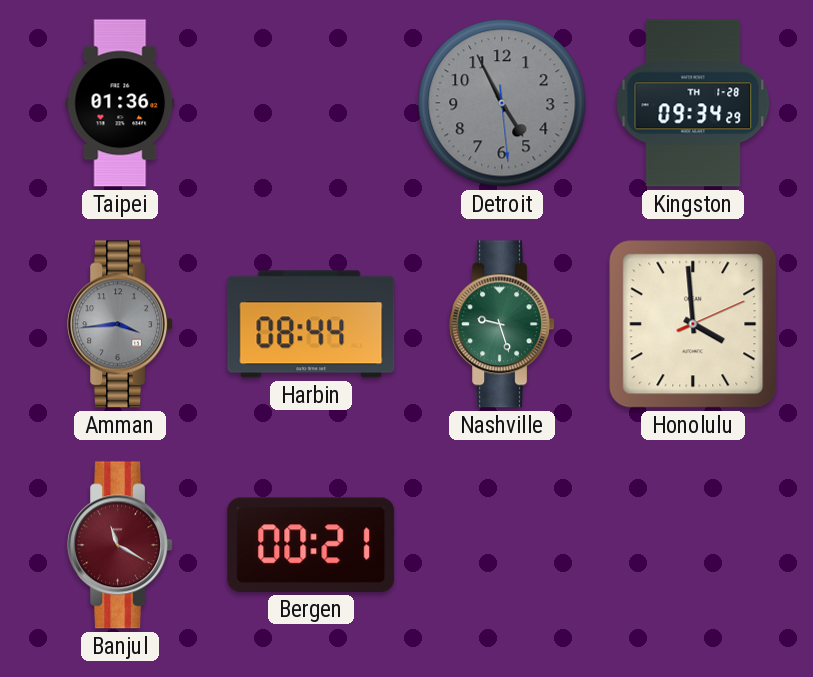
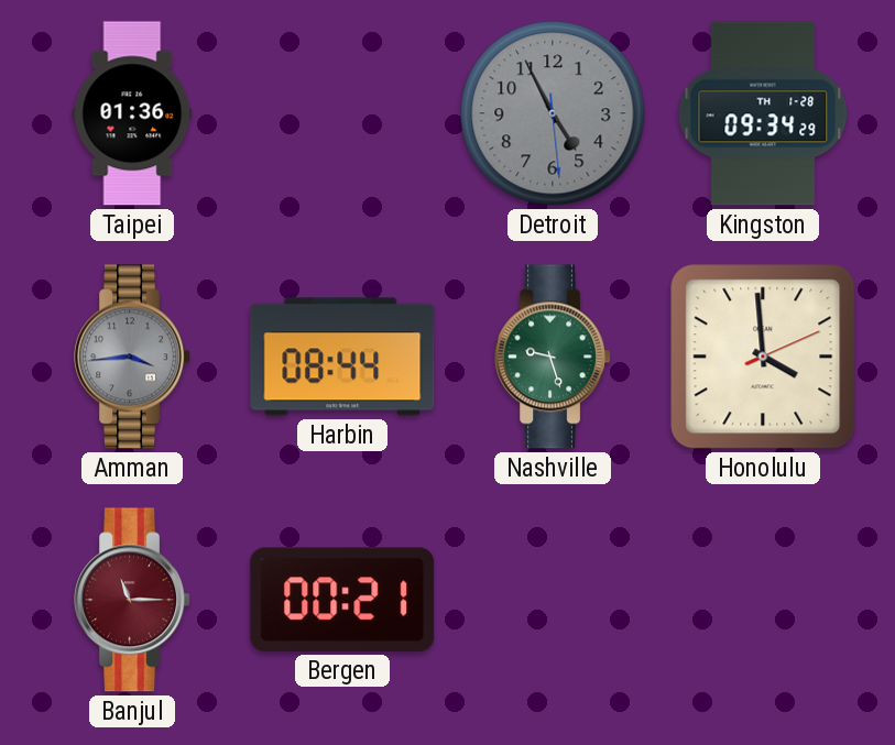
Banjul: 11:20 -> 11:15 (132, 600)
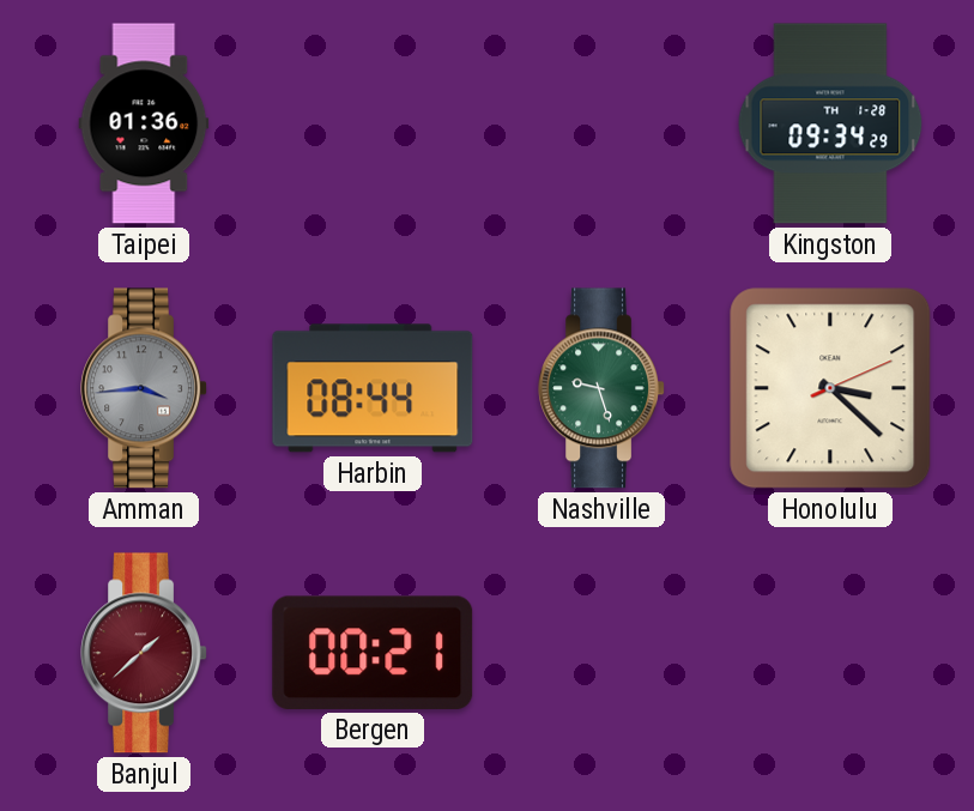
Detroit: 4:55 -> none (553, 113)
Honolulu: 3:59 -> 3:22 (830, 388)
Banjul: 11:15 -> 1:38 (144, 653)
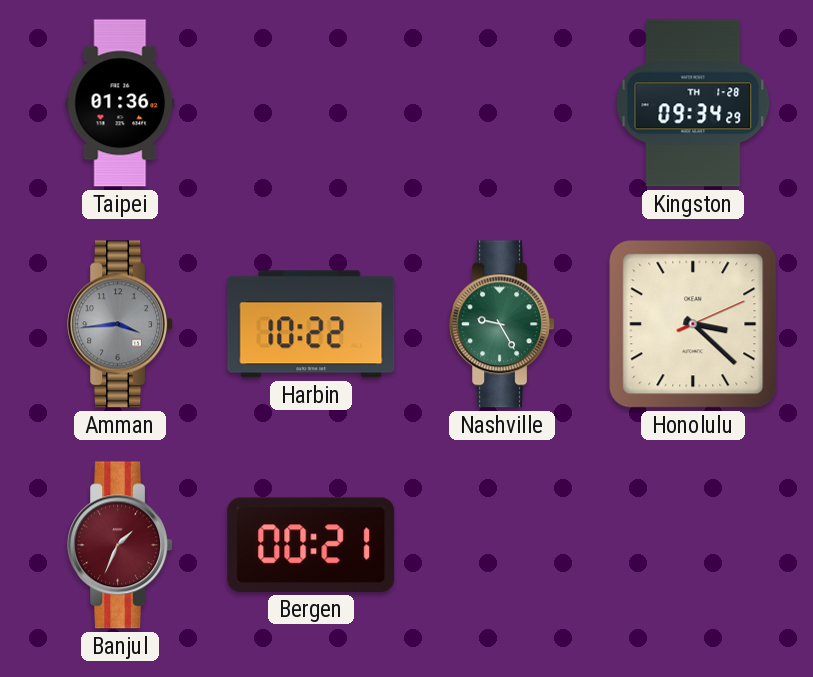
Harbin: 08:44 -> 10:22 (311, 324)
Nashville: 9:27 -> 9:25 (502, 324)
Banjul: 1:38 -> 1:34 (120, 545)
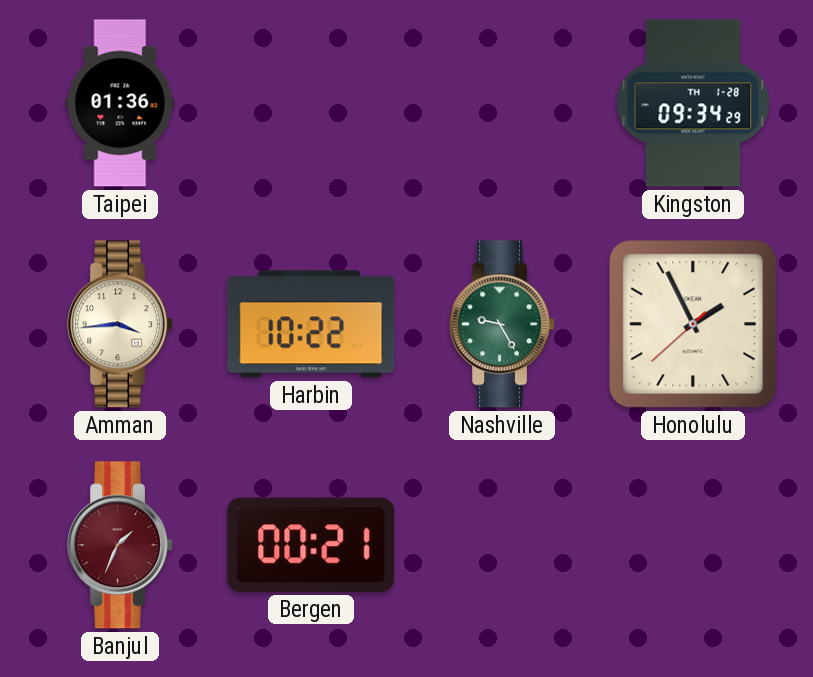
Amman dial: grey -> cream (120, 324)
Honolulu: 3:22 -> 1:55 (693, 324)
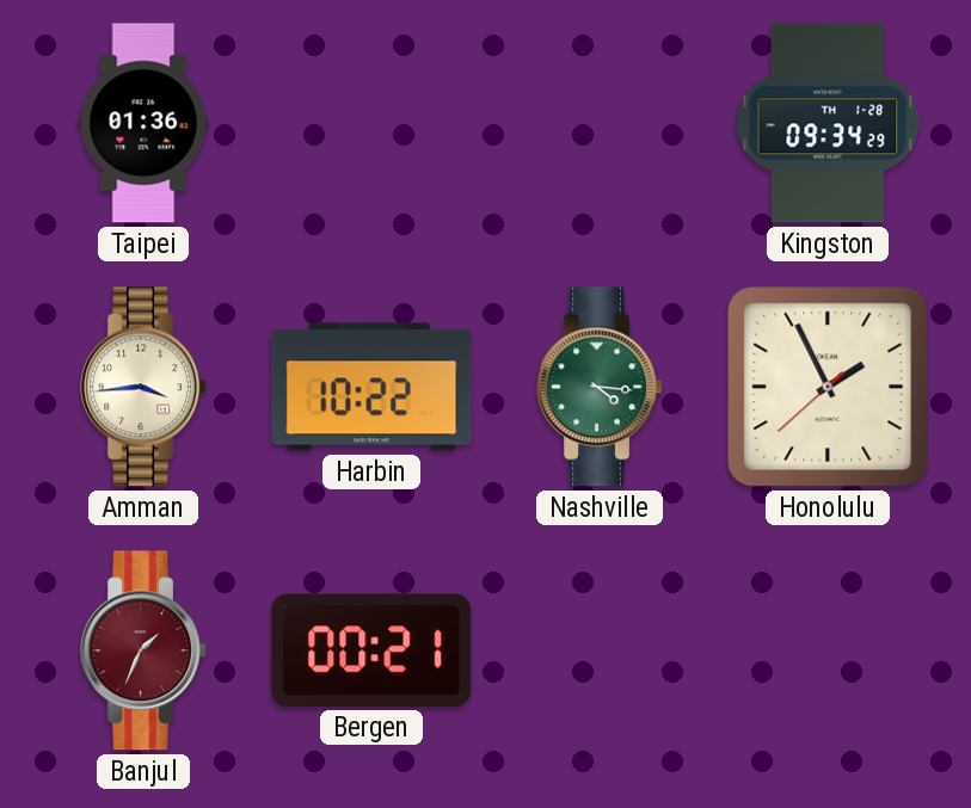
Nashville: 9:25 -> 4:16 (600, 387)
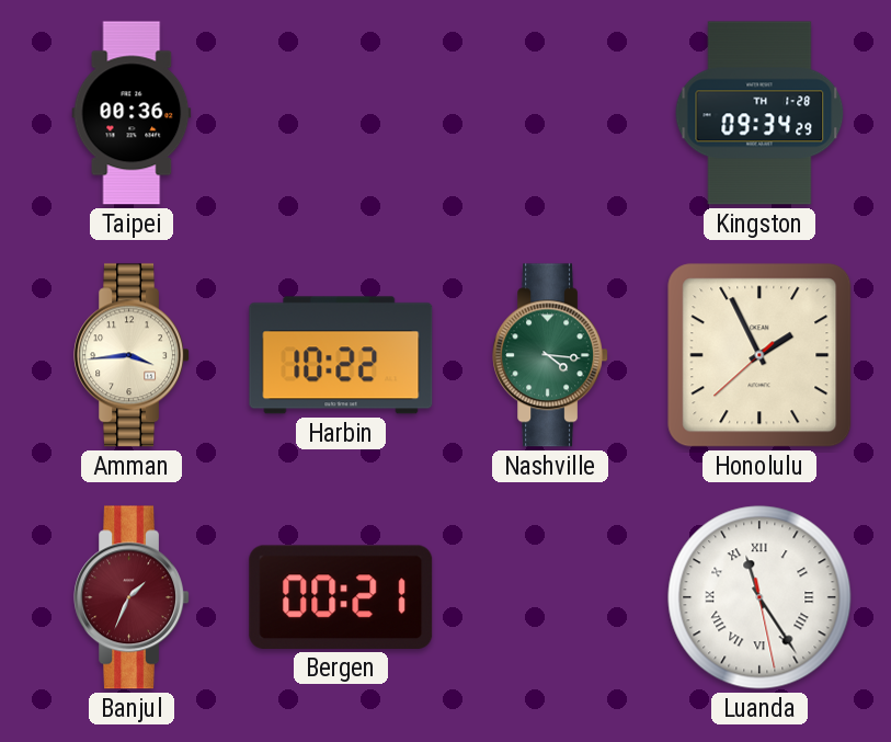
Taipei: 01:36 -> 00:36 (132, 113)
Luanda: none -> 11:24 (759, 597)
